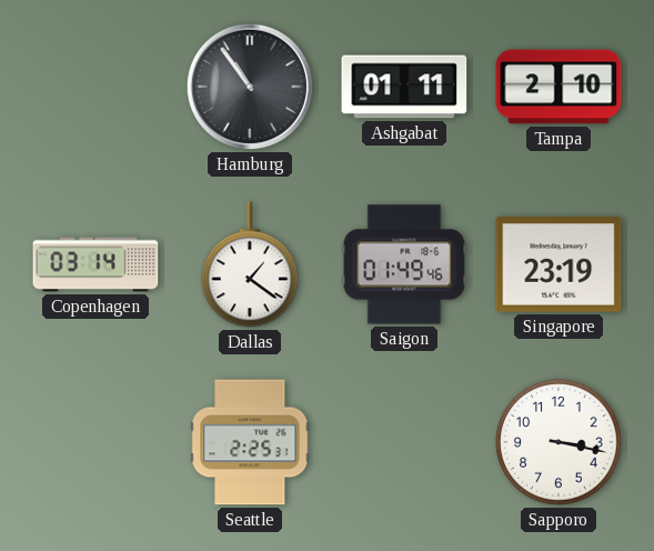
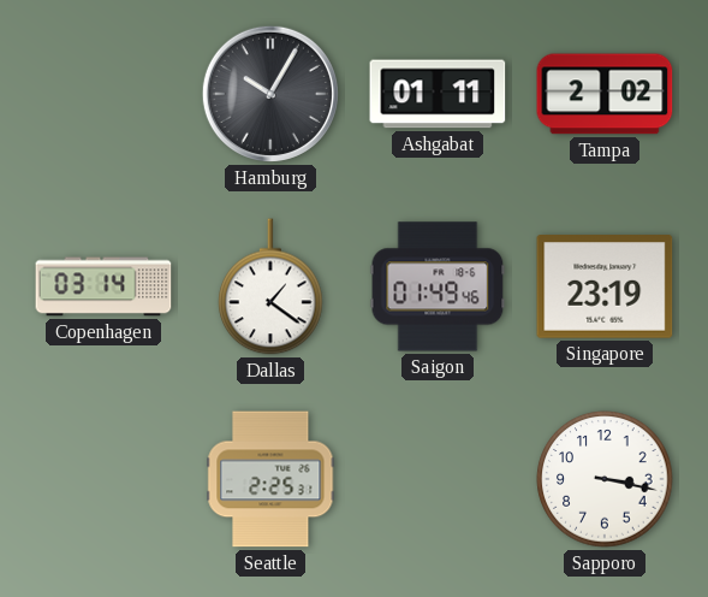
Hamburg: 10:54 -> 10:05 (270, 94)
Tampa: 2:10 -> 2:02 (605, 94)
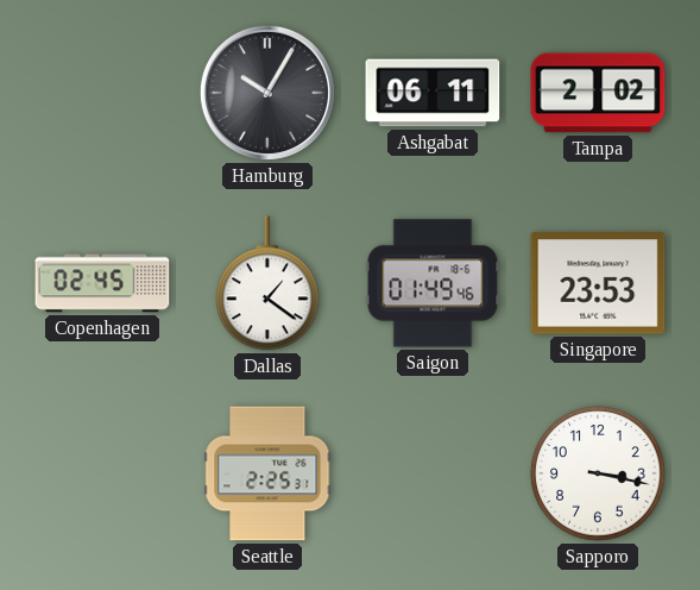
Ashgabat: 01:11 -> 06:11 (433, 93)
Copenhagen: 03:14 -> 02:45 (102, 283)
Singapore: 23:19 -> 23:53 (598, 284)
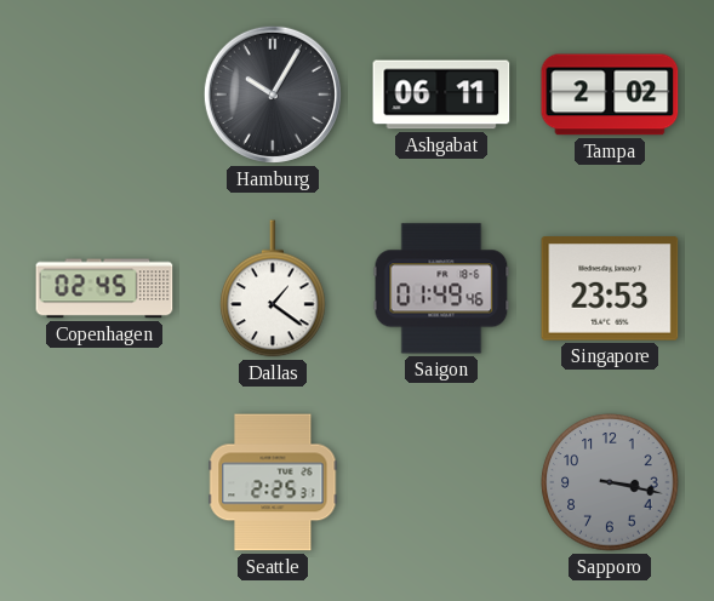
Sapporo dial: white -> grey (610, 482)
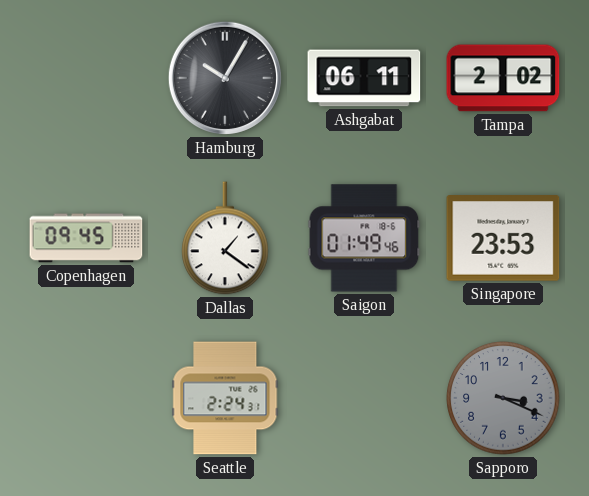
Copenhagen: 02:45 -> 09:45 (86, 238)
Seattle: 2:25 -> 2:24 (225, 398)
Sapporo: 3:17 -> 3:19 (503, 398)
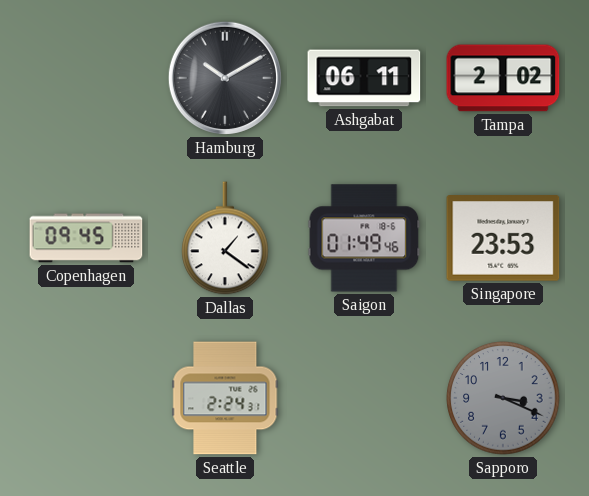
Hamburg: 10:05 -> 10:10 (225, 78)
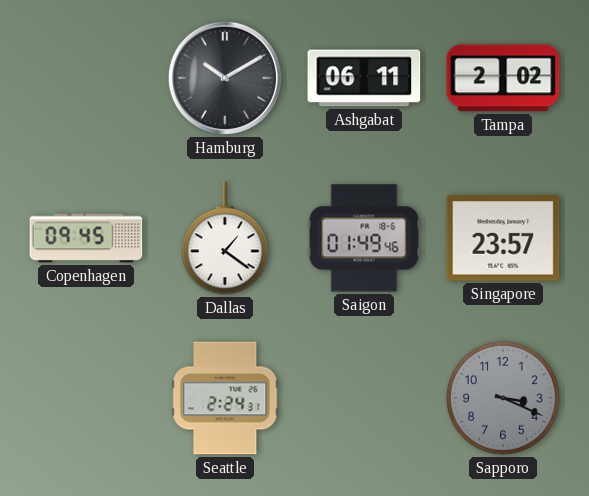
Singapore: 23:53 -> 23:57 (503, 239)
